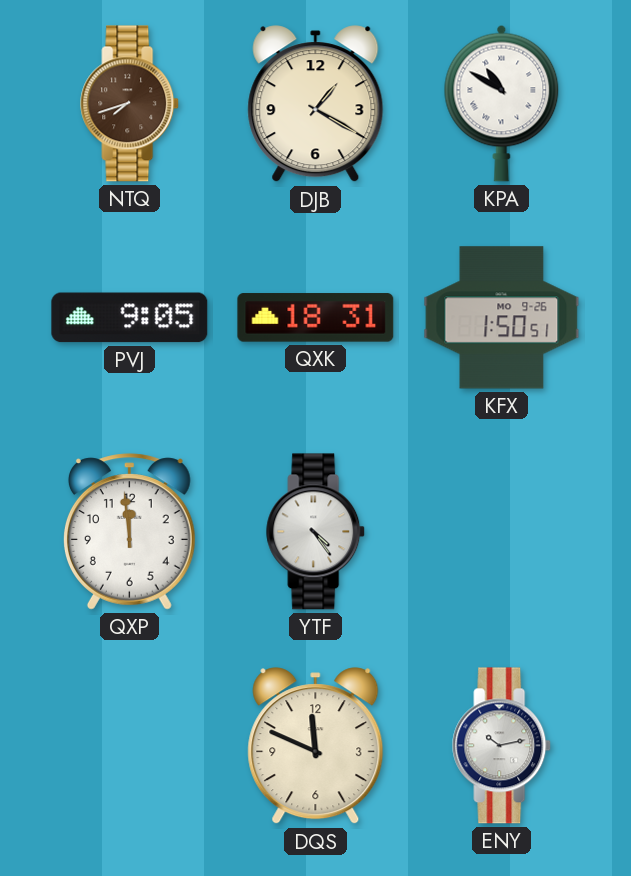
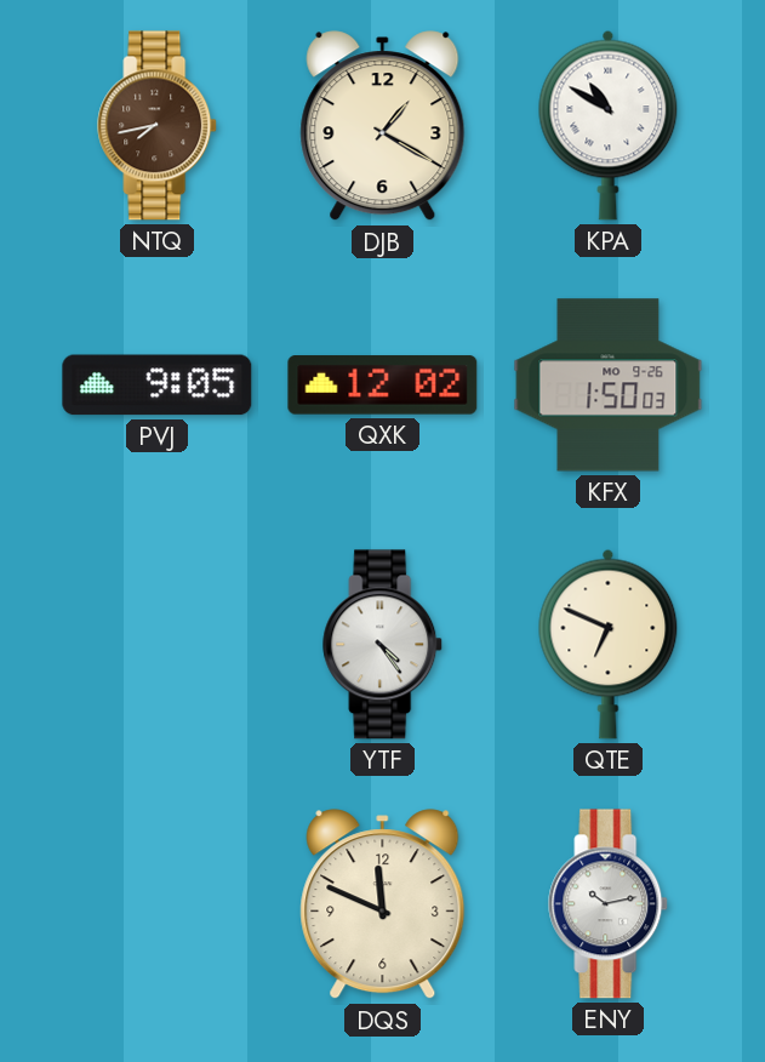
NTQ: 7:42 -> 7:43 (158, 126)
QXK: 18:31 -> 12:02 (383, 386)
KFX: 1:50:51 -> 1:50:03 (609, 386)
QXP: 11:59 -> none (129, 532)
QTE: none -> 6:49 (609, 644)
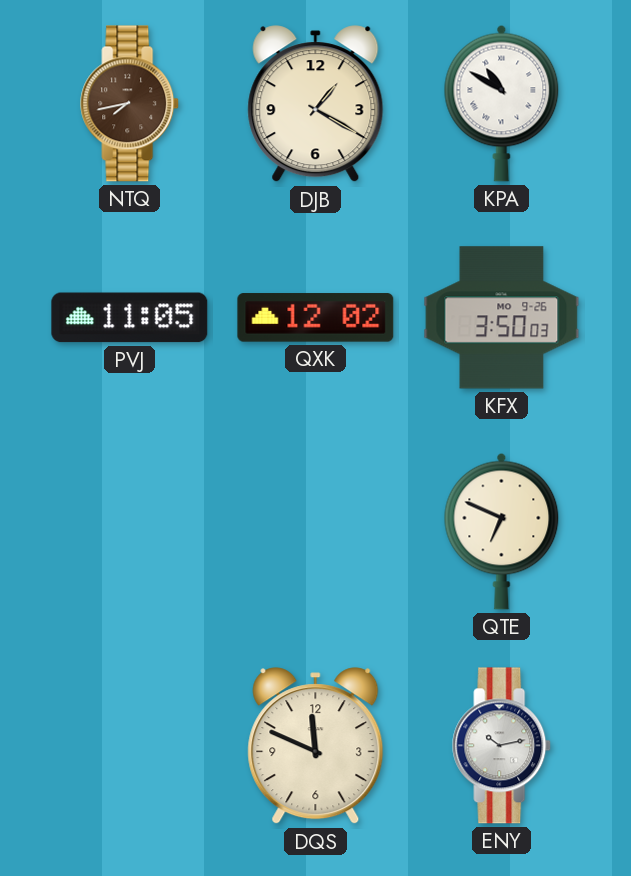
PVJ: 9:05 -> 11:05 (130, 318)
KFX: 1:50 -> 3:50 (502, 318)
YTF: 4:24 -> none (383, 645)
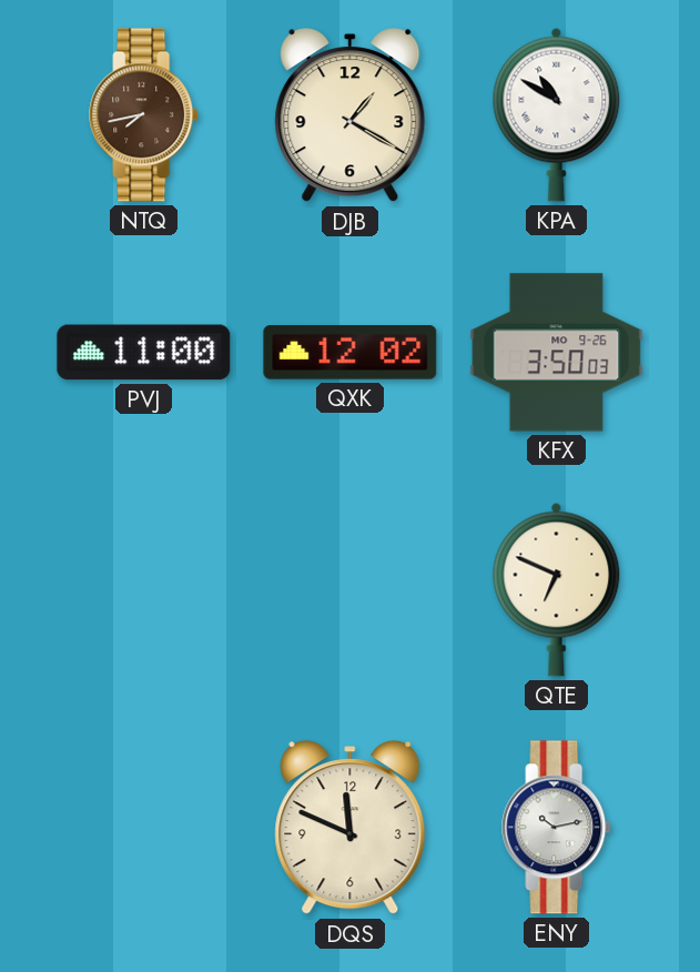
PVJ: 11:05 -> 11:00 (144, 353)
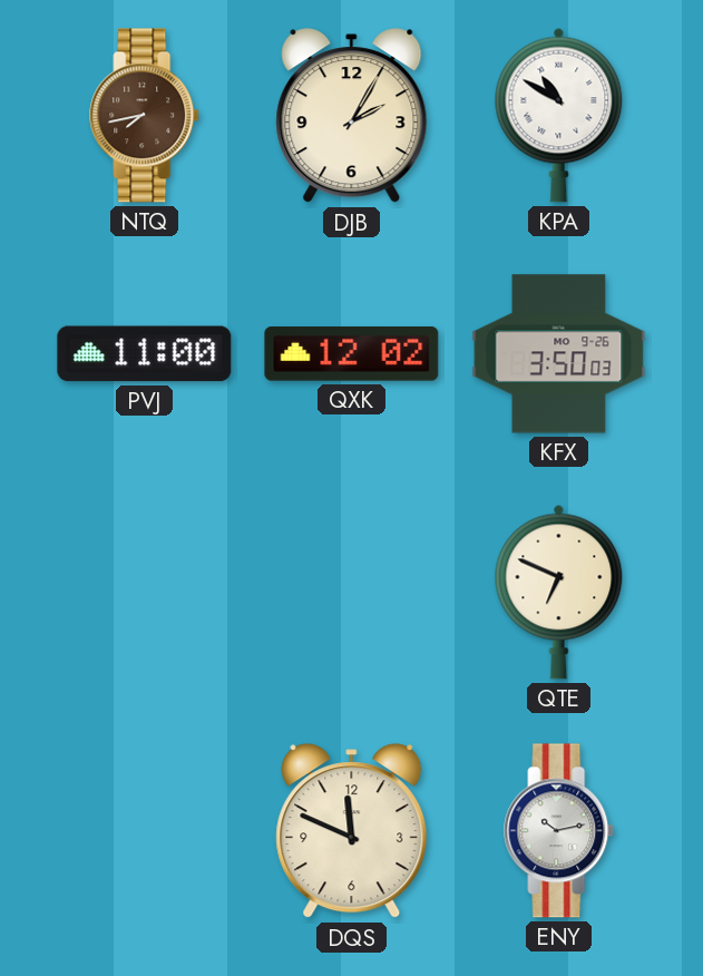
DJB: 1:20 -> 2:05 (352, 116)
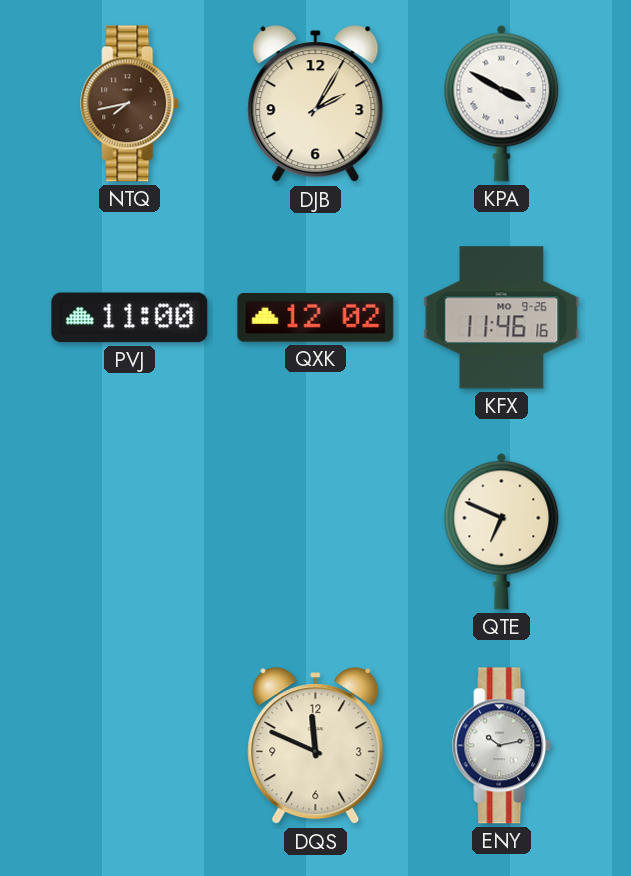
KPA: 10:50 -> 3:50 (502, 103)
KFX: 3:50 -> 11:46 (502, 318)
